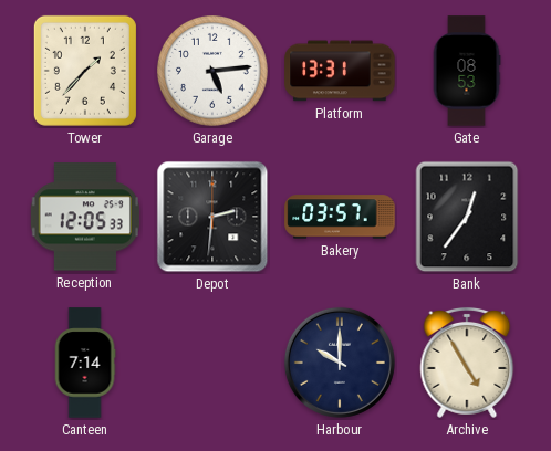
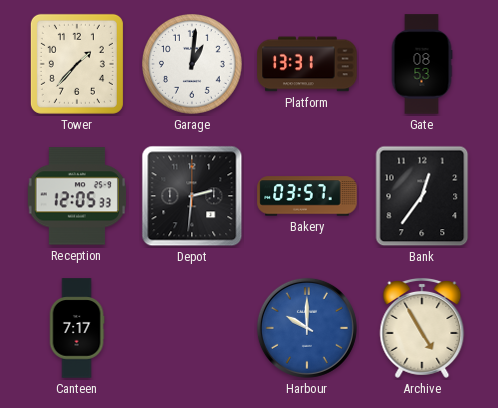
Garage: 5:14 -> 1:01 (193, 65)
Canteen: 7:14 -> 7:17 (77, 328)
Harbour dial: navy -> blue (307, 328)
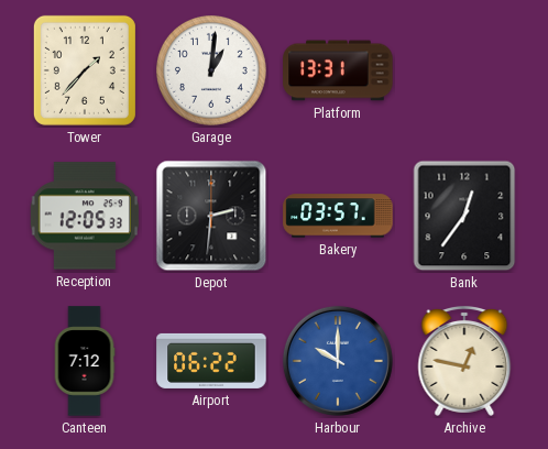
Gate: 08:53 -> none (422, 64)
Canteen: 7:17 -> 7:12 (85, 361)
Airport: none -> 06:22 (211, 361)
Archive: 4:55 -> 12:47 (464, 361)
